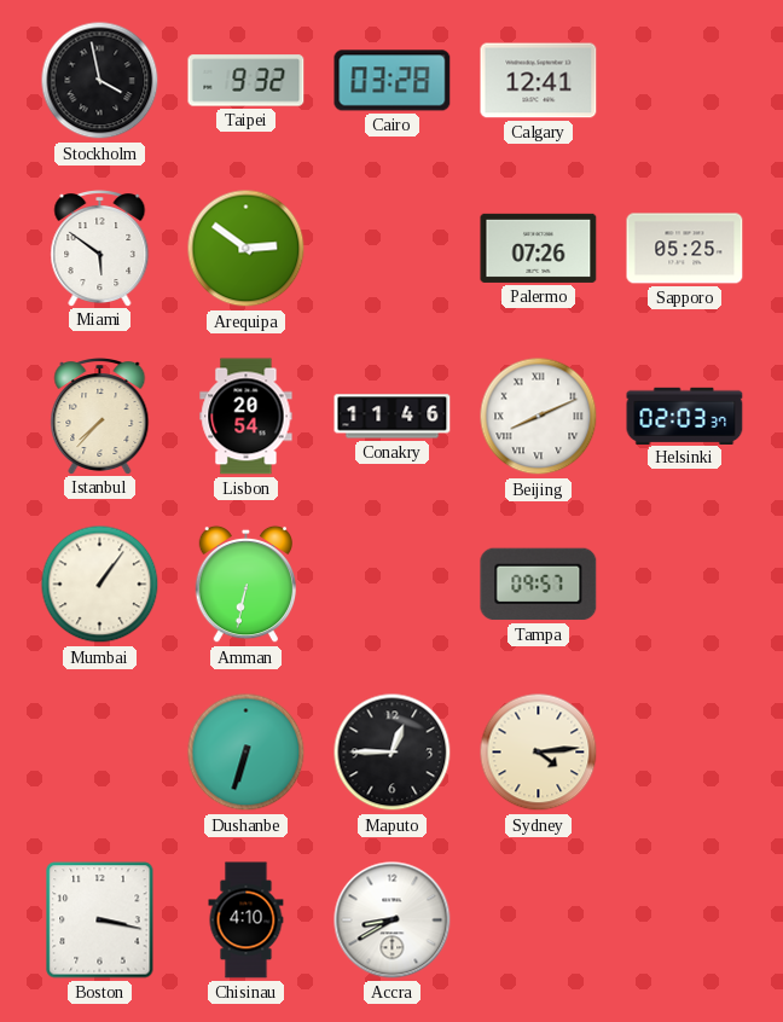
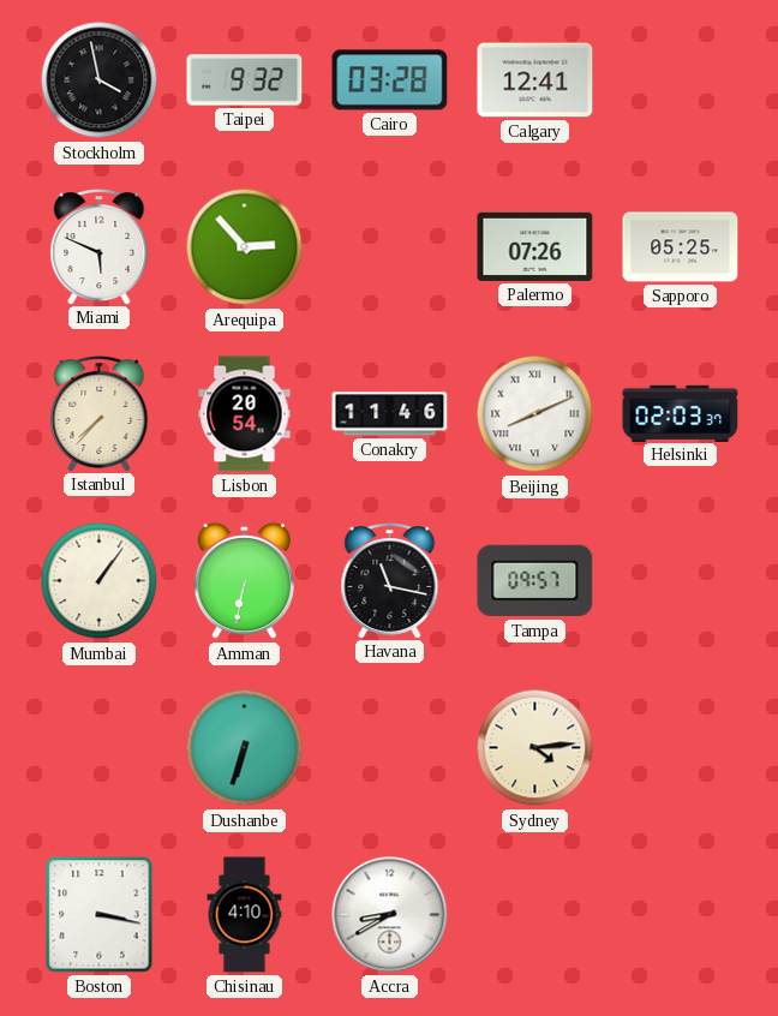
Miami: 5:51 -> 5:49 (100, 247)
Arequipa: 2:51 -> 2:53 (245, 247)
Havana: none -> 11:17 (390, 581)
Maputo: 12:45 -> none (393, 753)
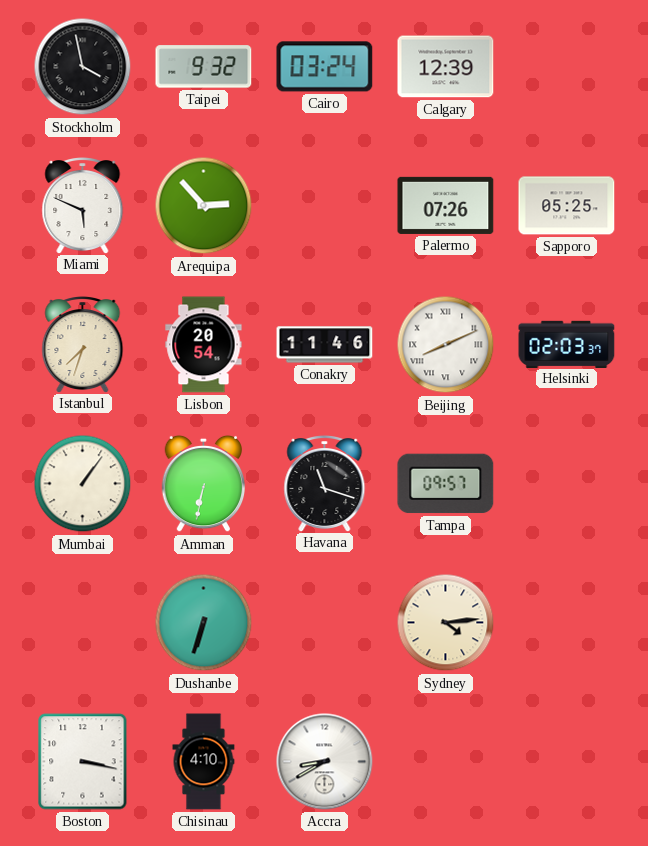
Cairo: 03:28 -> 03:24 (325, 67)
Calgary: 12:41 -> 12:39 (446, 67)
Istanbul: 7:37 -> 7:33 (83, 345)
Havana: 11:17 -> 11:18 (325, 484)
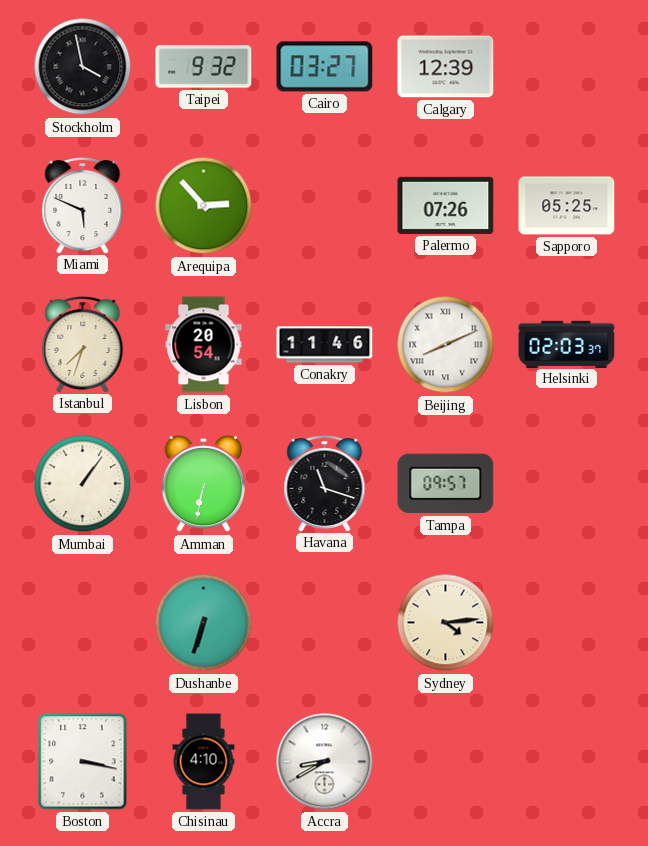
Cairo: 03:24 -> 03:27 (325, 67)
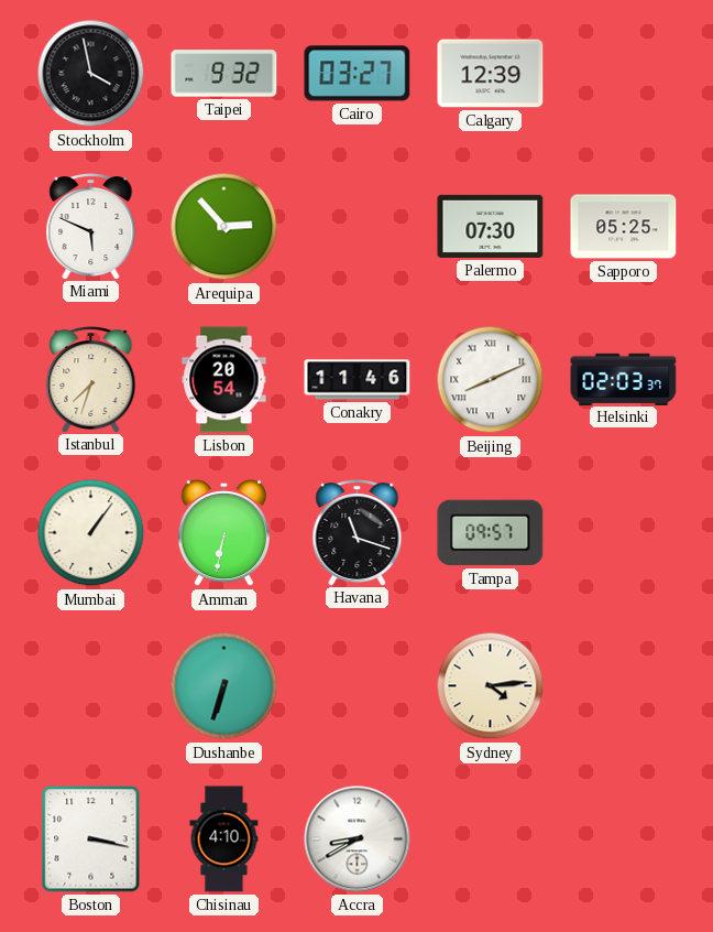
Palermo: 07:26 -> 07:30 (491, 226)
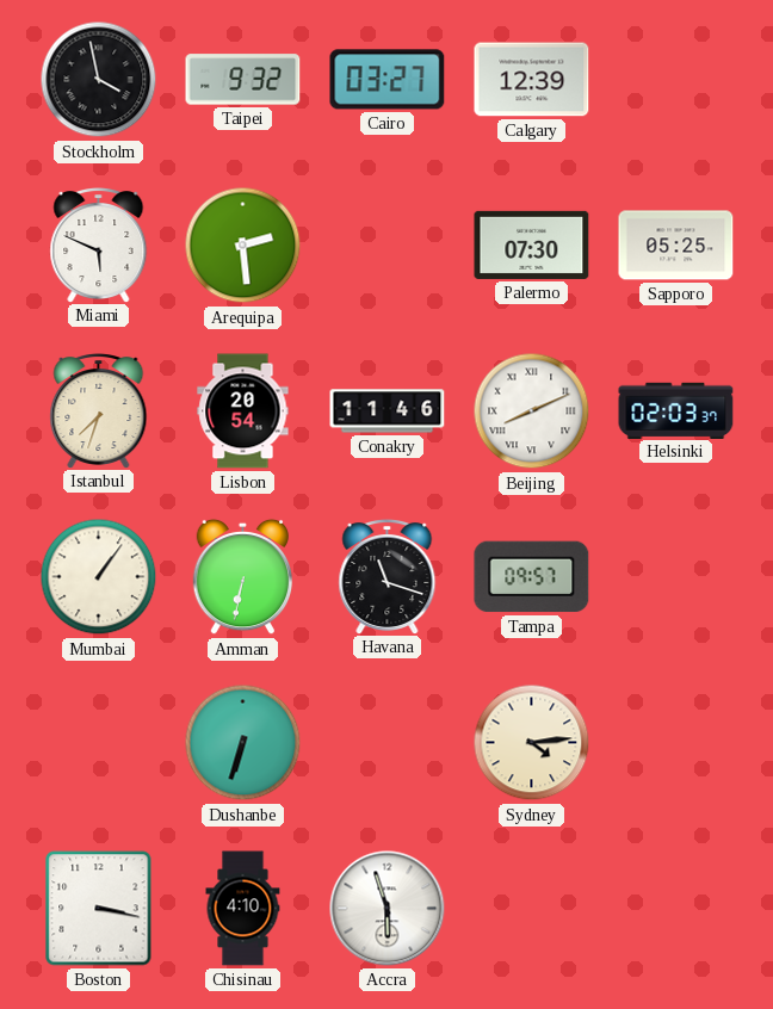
Arequipa: 2:53 -> 2:29 (243, 246)
Accra: 8:40 -> 5:57 (388, 909)
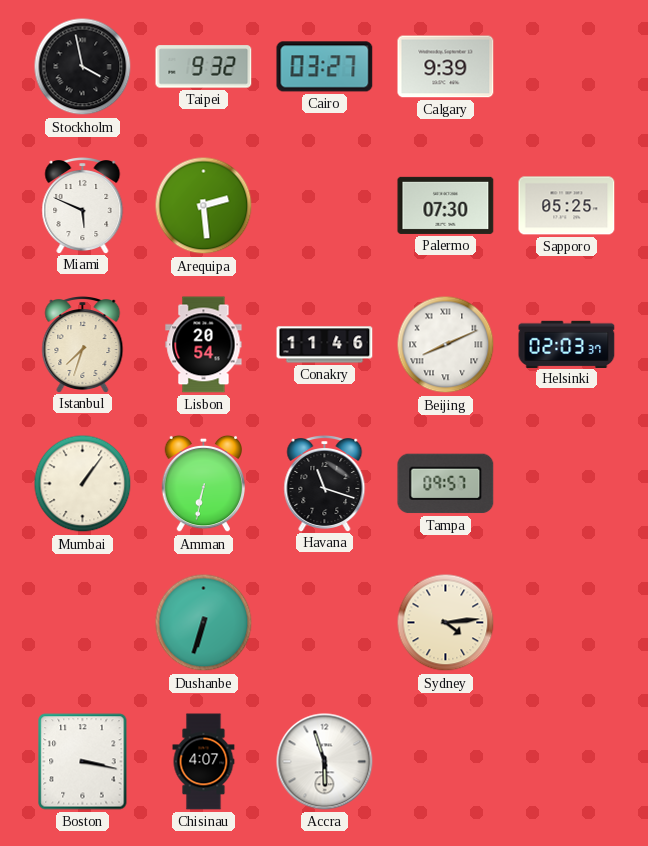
Calgary: 12:39 -> 9:39 (446, 67)
Chisinau: 4:10 -> 4:07 (204, 762)
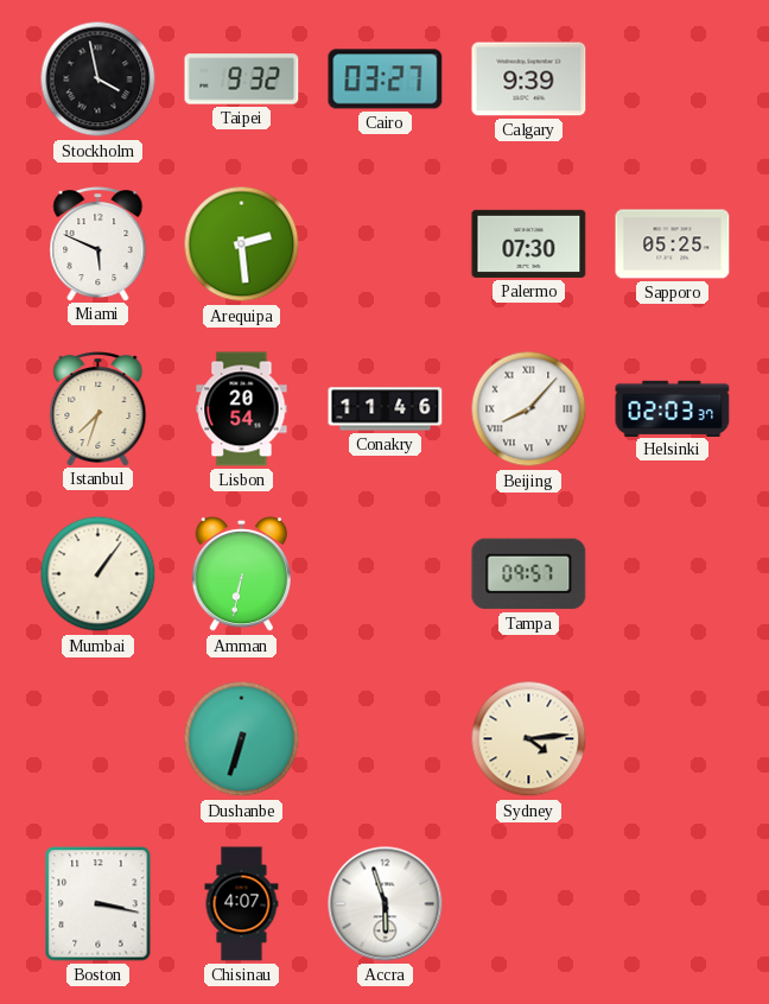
Beijing: 8:11 -> 8:07 (529, 409)
Havana: 11:18 -> none (325, 484)
